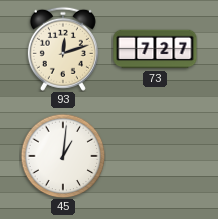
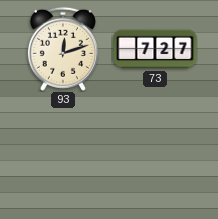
45: 1:01 -> none (63, 156)
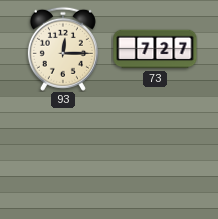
93: 12:12 -> 12:15 (63, 49)
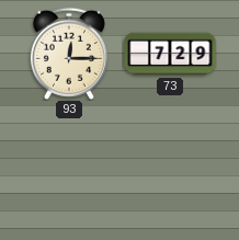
73: 7:27 -> 7:29 (170, 54)
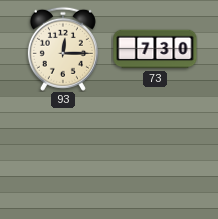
73: 7:29 -> 7:30 (155, 49)
